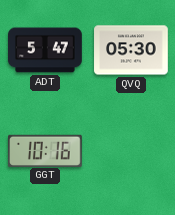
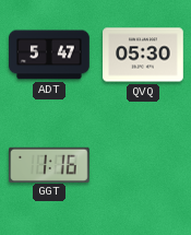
GGT: 10:16 -> 1:16 (50, 164)
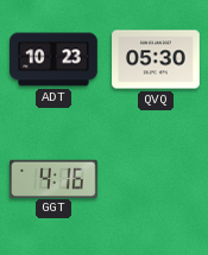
ADT: 5:47 -> 10:23 (53, 59)
GGT: 1:16 -> 4:16 (55, 178)
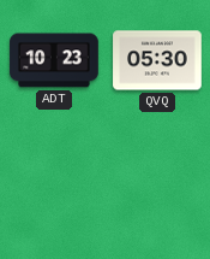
GGT: 4:16 -> none (55, 178)
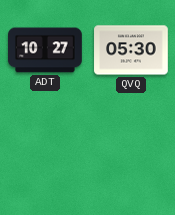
ADT: 10:23 -> 10:27 (45, 50)
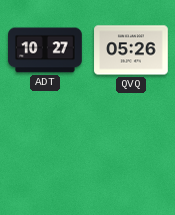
QVQ: 05:30 -> 05:26 (131, 50)
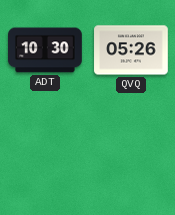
ADT: 10:27 -> 10:30 (45, 50)
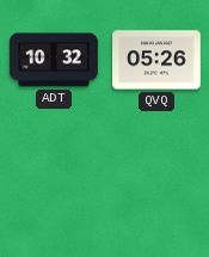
ADT: 10:30 -> 10:32 (54, 60)
